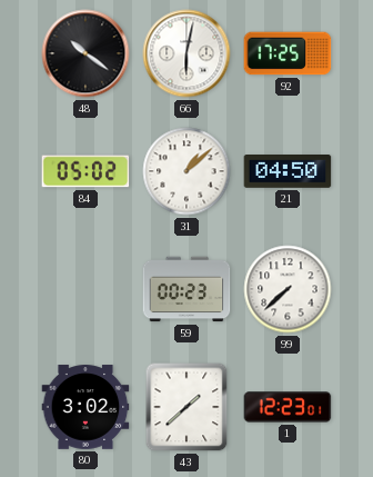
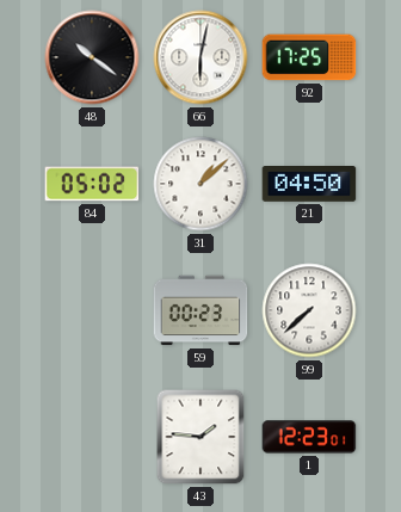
80: 3:02 -> none (85, 407)
43: 1:38 -> 1:46 (200, 437)
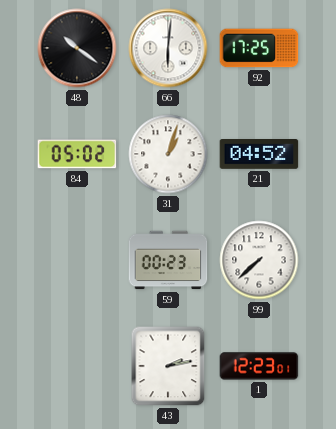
66: 6:02 -> 6:01 (168, 48)
31: 1:08 -> 1:03 (168, 154)
21: 04:50 -> 04:52 (259, 155)
43: 1:46 -> 2:13 (168, 366)
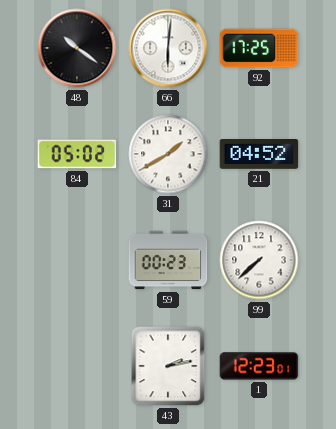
31: 1:03 -> 1:40 (168, 154)
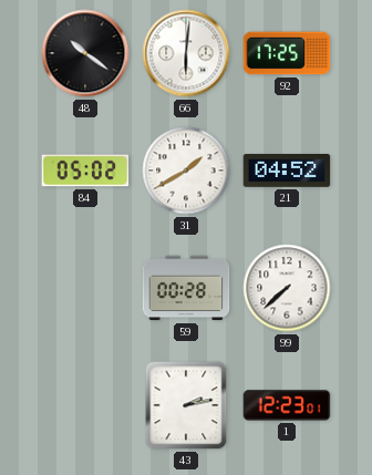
59: 00:23 -> 00:28 (186, 288)
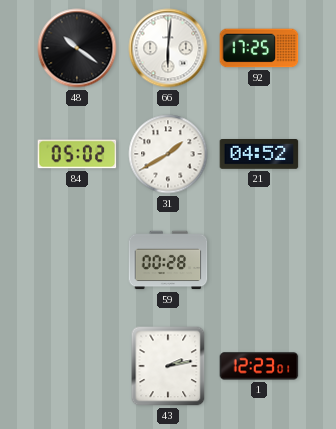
99: 7:38 -> none (287, 288)
